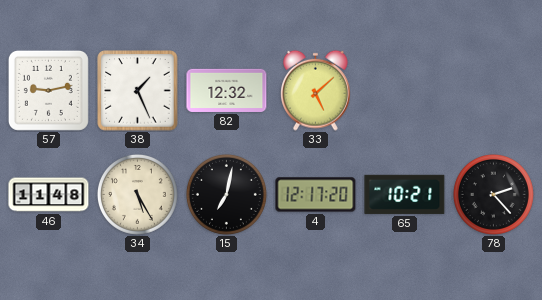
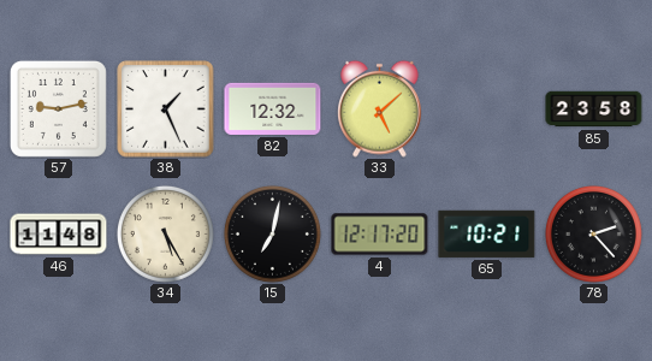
85: none -> 23:58 (594, 110)
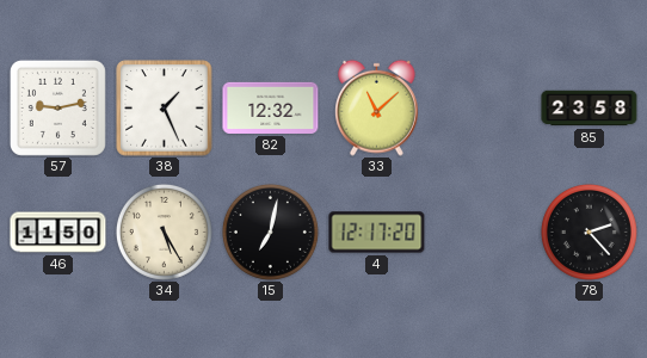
33: 5:08 -> 11:08 (377, 107)
46: 11:48 -> 11:50 (58, 233)
65: 10:21 -> none (487, 233)
